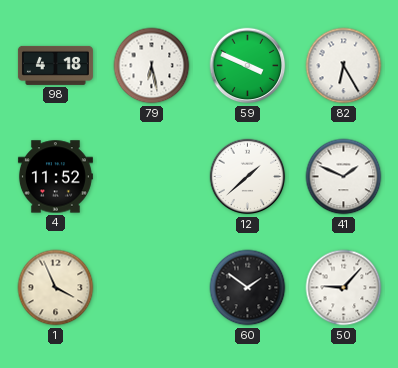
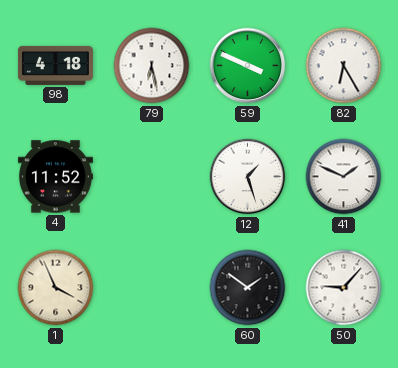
12: 1:38 -> 1:27 (248, 177)
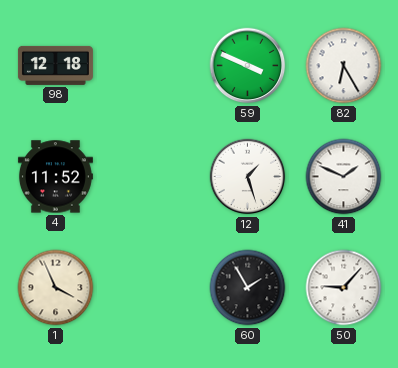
98: 4:18 -> 12:18 (55, 65)
79: 6:28 -> none (152, 66)
60: 1:51 -> 1:55 (248, 288)
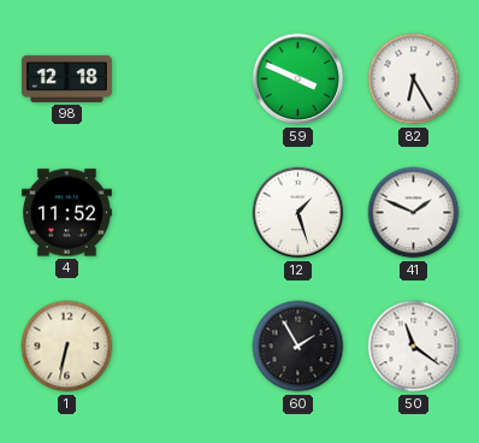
1: 3:56 -> 6:32 (67, 347)
50: 9:07 -> 11:21 (414, 347)
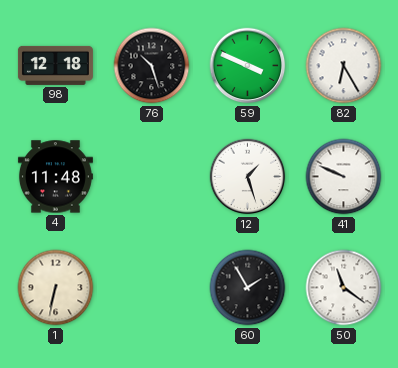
76: none -> 10:27 (152, 66)
4: 11:52 -> 11:48 (55, 177)
41: 1:49 -> 9:49 (344, 177)
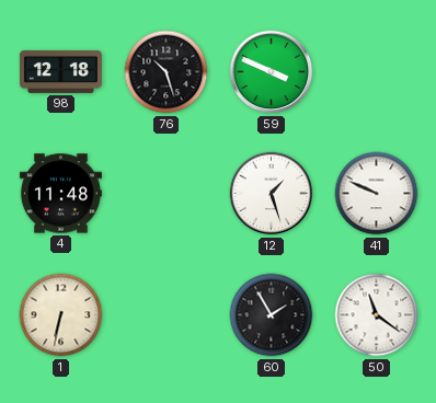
82: 6:25 -> none (344, 66)
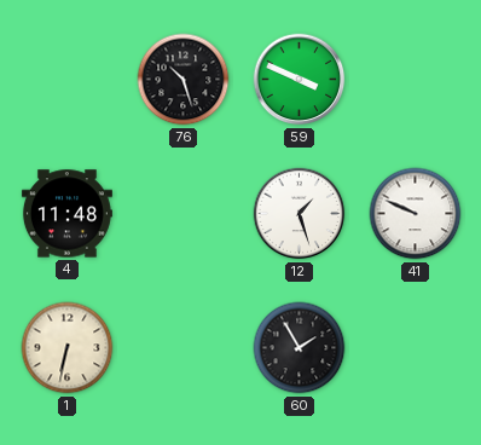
98: 12:18 -> none (60, 71)
50: 11:21 -> none (377, 315)
